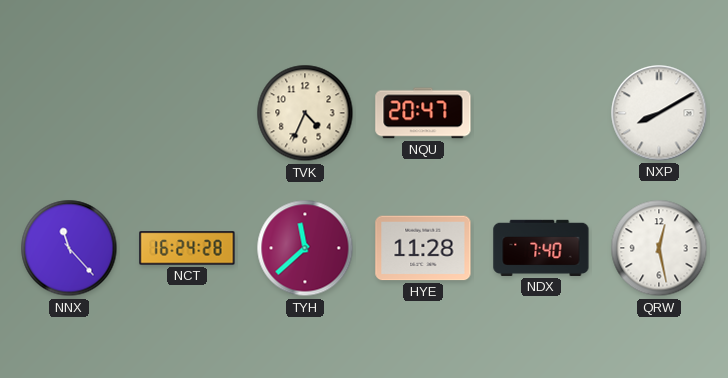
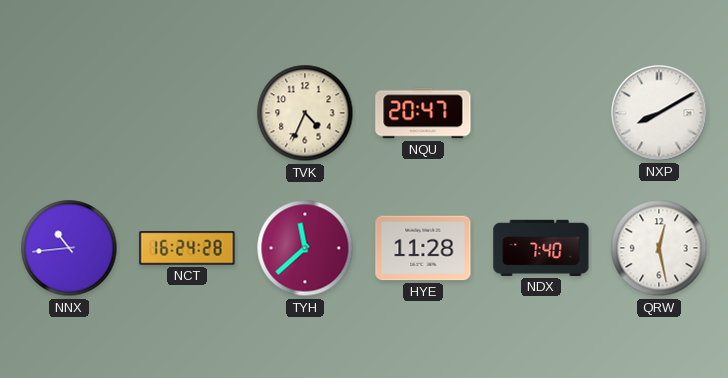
NNX: 11:23 -> 10:44 (69, 248)
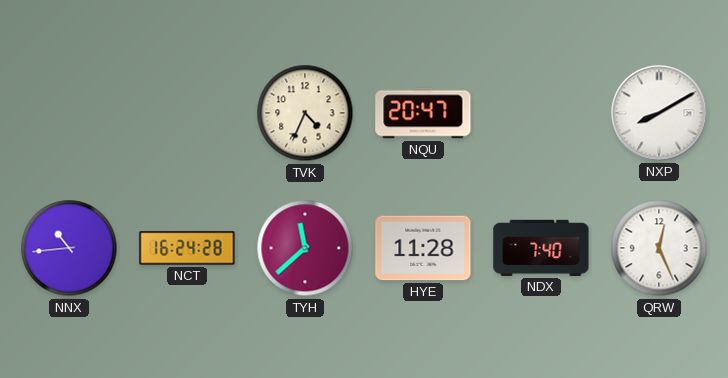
QRW: 12:28 -> 12:26 (659, 248)
